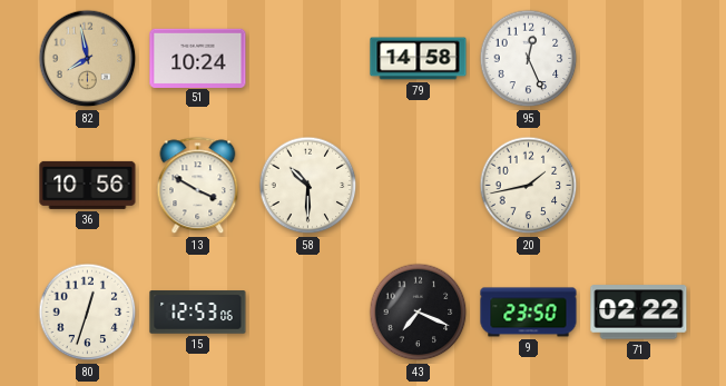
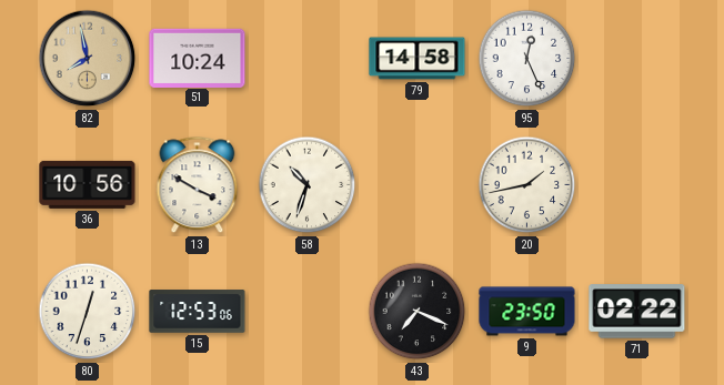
58: 10:30 -> 10:33 (308, 185)
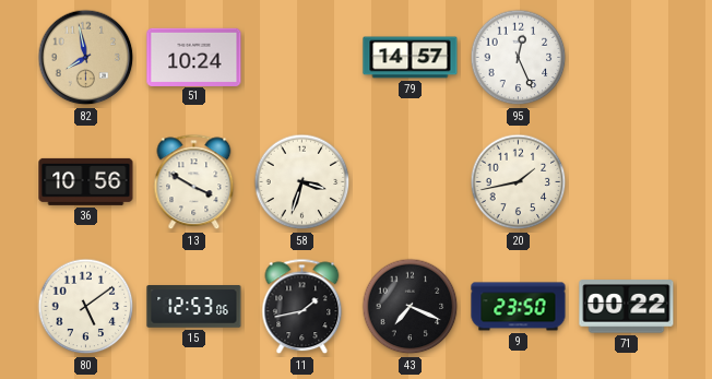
79: 14:58 -> 14:57 (411, 58)
58: 10:33 -> 3:33 (302, 182)
80: 12:33 -> 5:09 (86, 307)
11: none -> 1:43 (302, 307)
71: 02:22 -> 00:22 (627, 307)
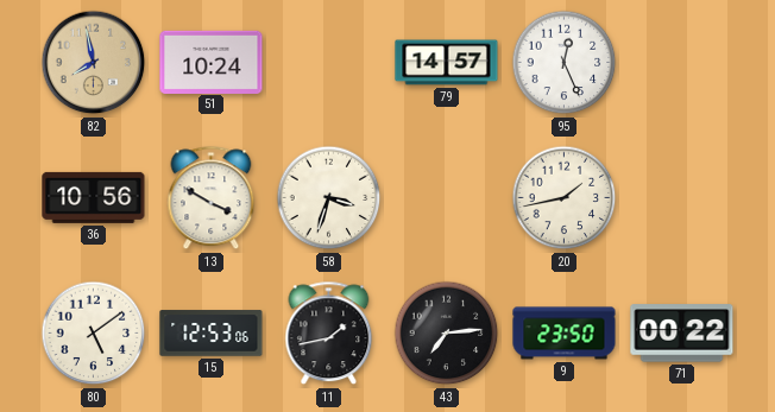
43: 7:19 -> 7:14 (447, 334)
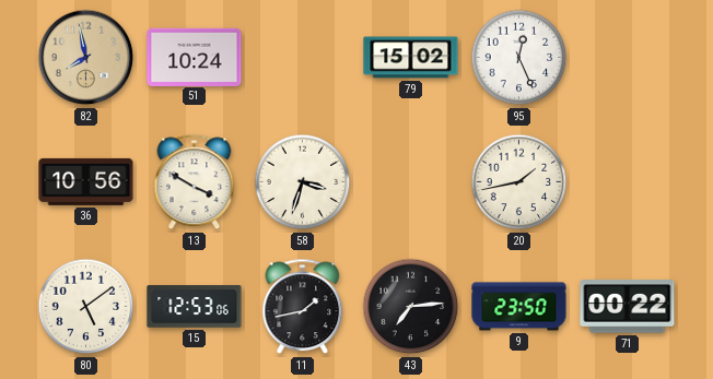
79: 14:57 -> 15:02 (411, 58)
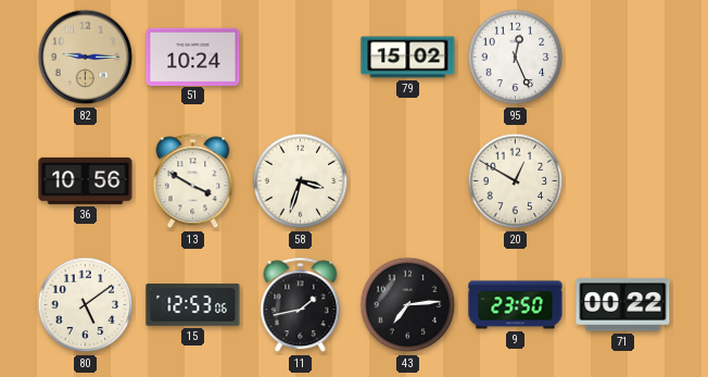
82: 7:58 -> 9:15 (86, 58)
20: 1:43 -> 12:50 (516, 181)
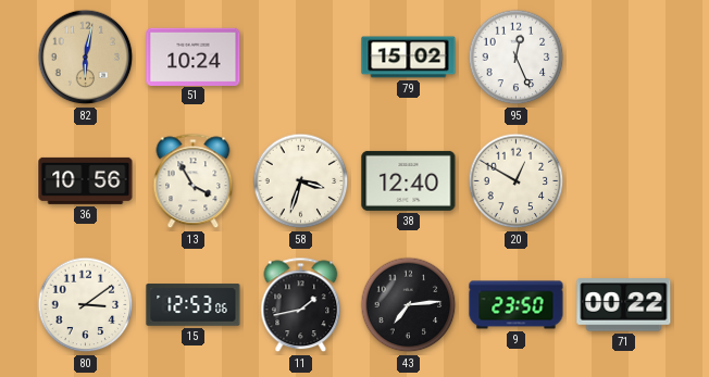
82: 9:15 -> 6:02 (86, 58)
13: 3:50 -> 3:55 (194, 181)
38: none -> 12:40 (409, 180)
80: 5:09 -> 3:09 (86, 305)
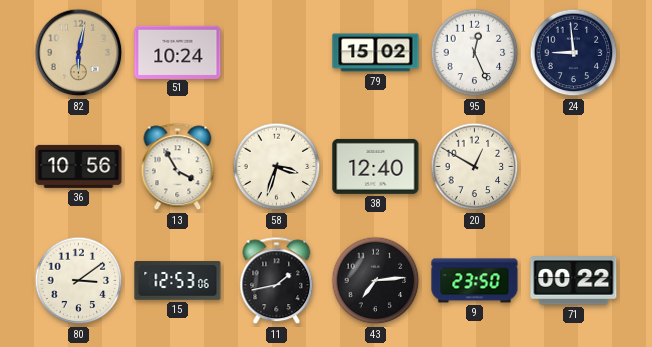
24: none -> 8:59 (574, 53)
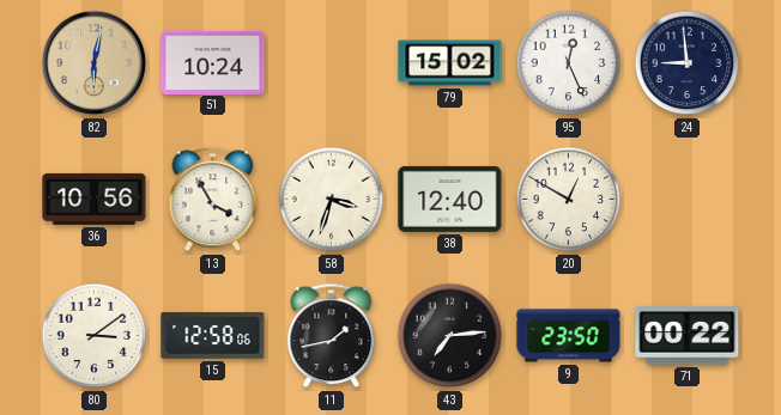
15: 12:53 -> 12:58 (213, 336)
